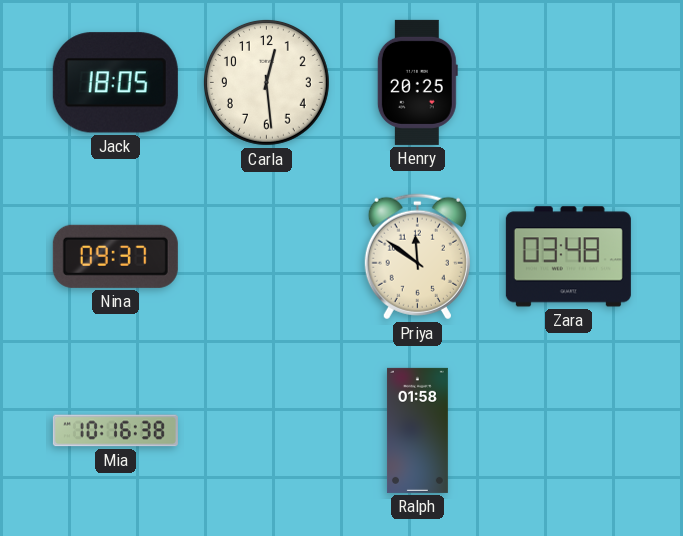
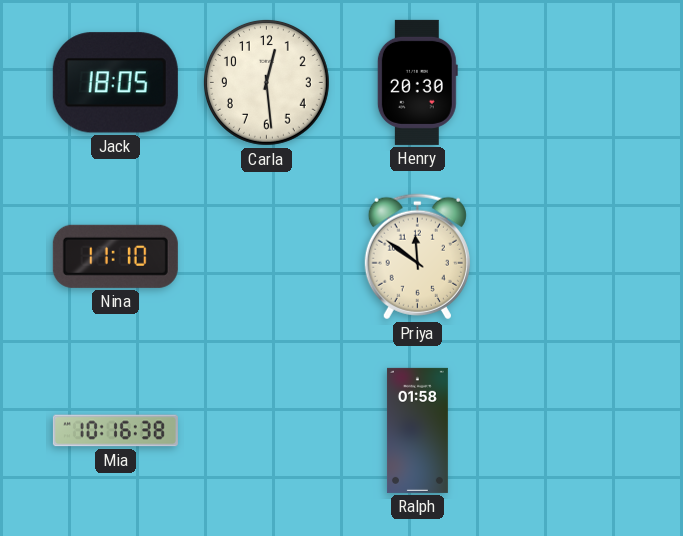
Henry: 20:25 -> 20:30 (417, 82)
Nina: 09:37 -> 11:10 (115, 256)
Zara: 03:48 -> none (568, 257)
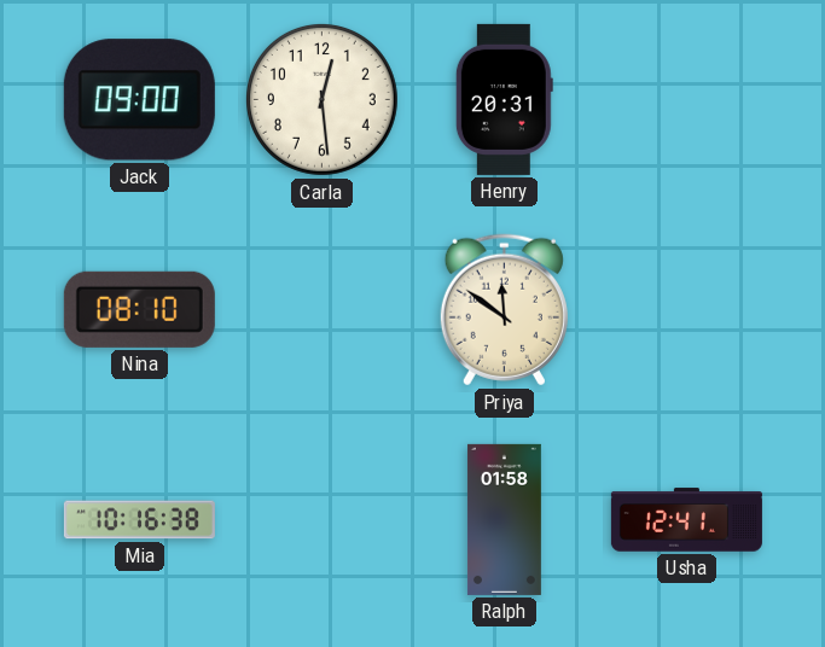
Jack: 18:05 -> 09:00 (139, 100)
Henry: 20:30 -> 20:31 (504, 99)
Nina: 11:10 -> 08:10 (139, 309)
Usha: none -> 12:41 (686, 520)
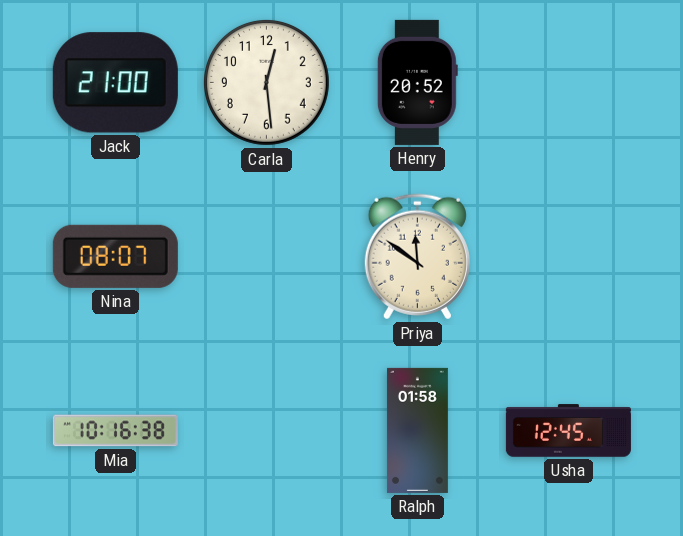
Jack: 09:00 -> 21:00 (115, 83)
Henry: 20:31 -> 20:52 (417, 82)
Nina: 08:10 -> 08:07 (115, 256)
Usha: 12:41 -> 12:45 (568, 431)
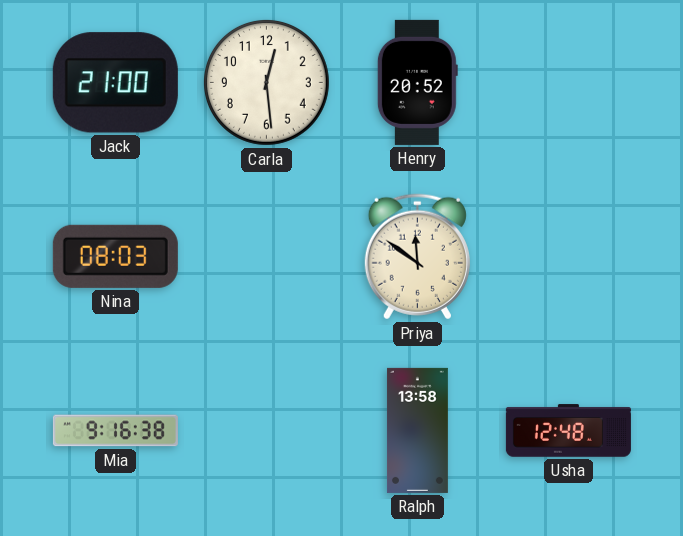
Nina: 08:07 -> 08:03 (115, 256)
Mia: 10:16 -> 9:16 (115, 431)
Ralph: 01:58 -> 13:58 (417, 430)
Usha: 12:45 -> 12:48 (568, 431)
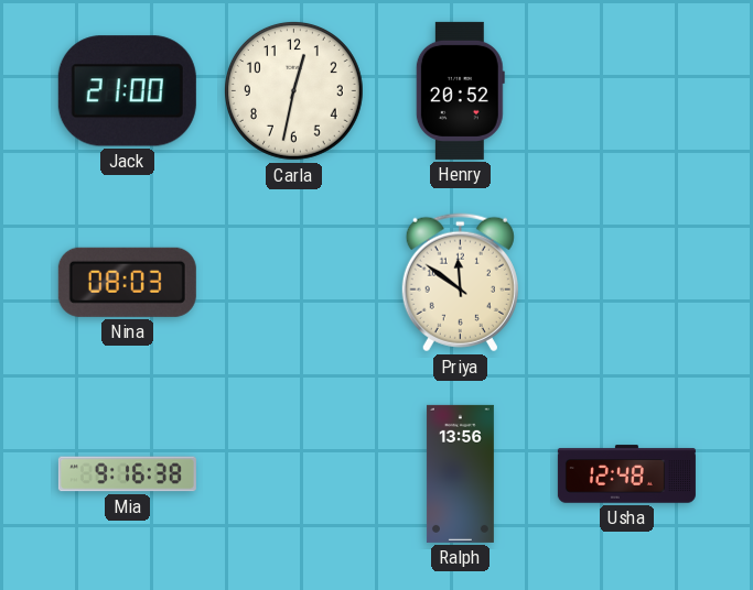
Carla: 12:29 -> 12:32 (293, 90)
Ralph: 13:58 -> 13:56 (460, 473)
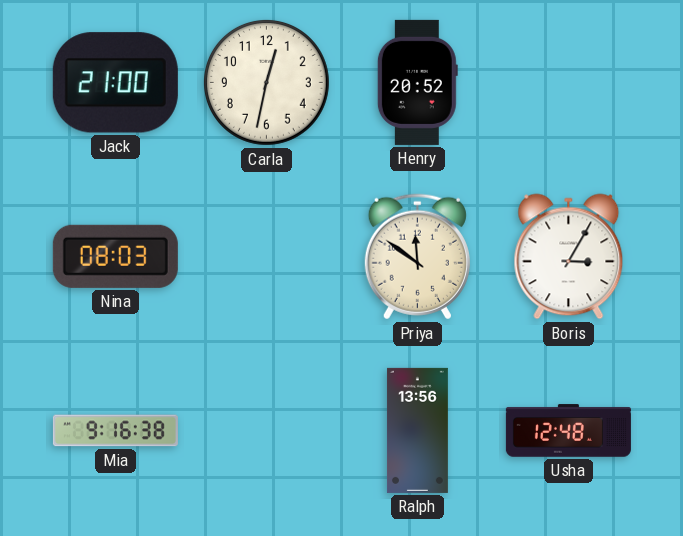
Boris: none -> 3:05 (569, 257)
